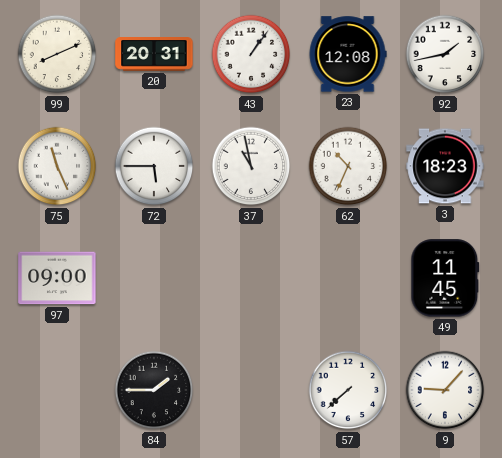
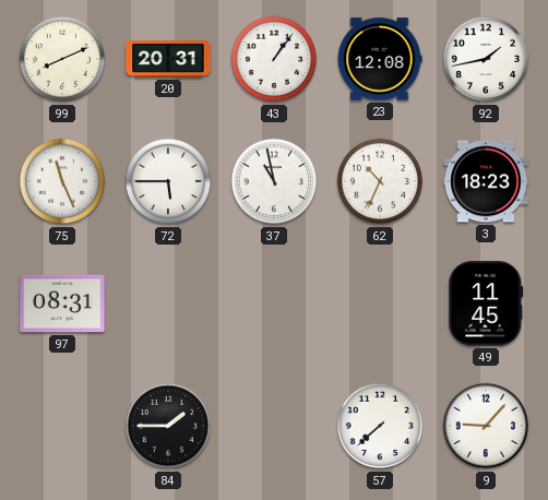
97: 09:00 -> 08:31 (62, 303)
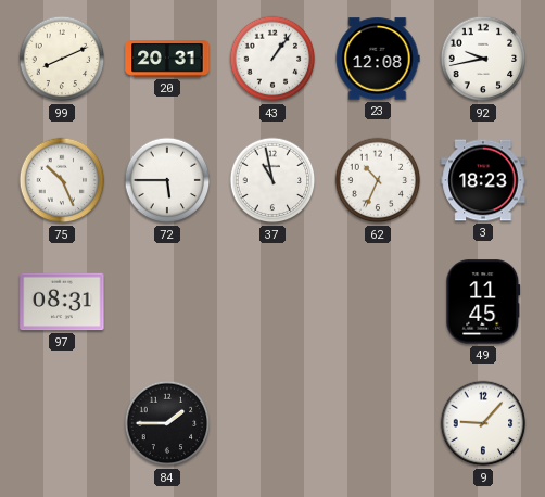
92: 1:43 -> 9:43 (483, 59)
75: 11:26 -> 10:26 (62, 180)
57: 7:38 -> none (380, 426)
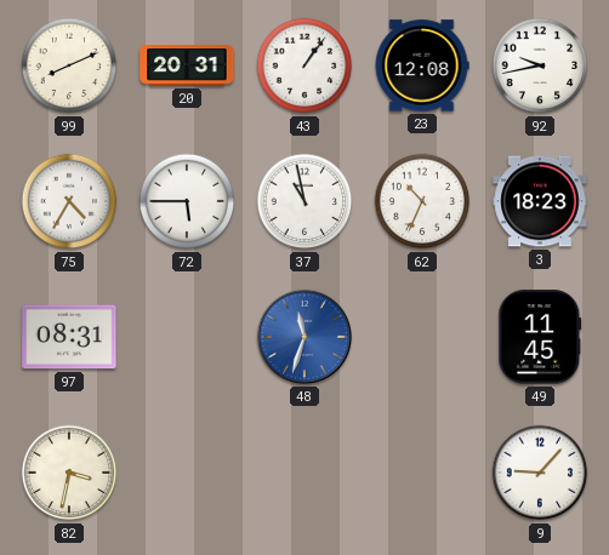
75: 10:26 -> 4:35 (69, 201)
48: none -> 11:33 (304, 337)
82: none -> 3:32 (69, 473)
84: 1:45 -> none (167, 423)
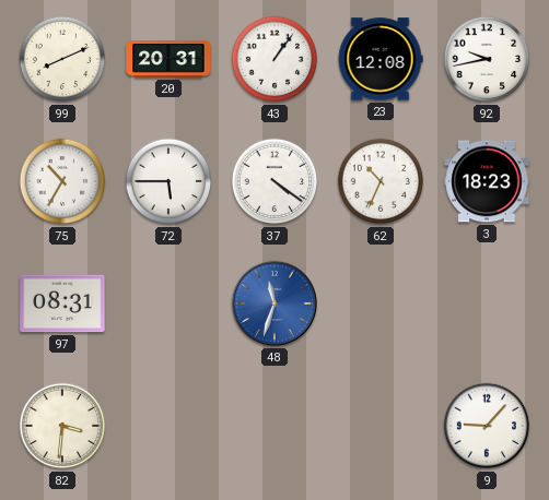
75: 4:35 -> 10:35 (62, 181)
37: 10:58 -> 4:21 (274, 181)
49: 11:45 -> none (540, 337)
82: 3:32 -> 3:31 (62, 426)
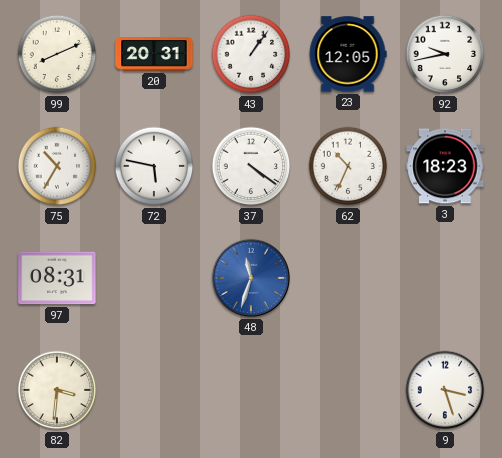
23: 12:08 -> 12:05 (348, 54)
72: 5:45 -> 5:47 (154, 166)
9: 9:07 -> 3:27 (445, 390)
